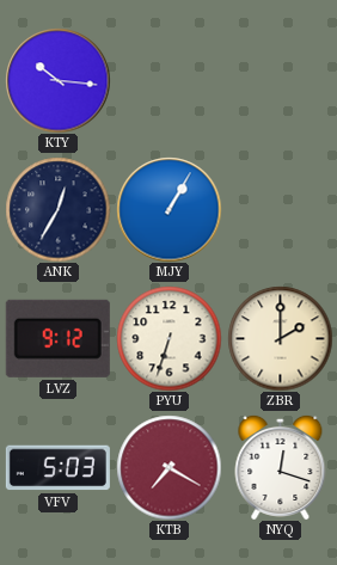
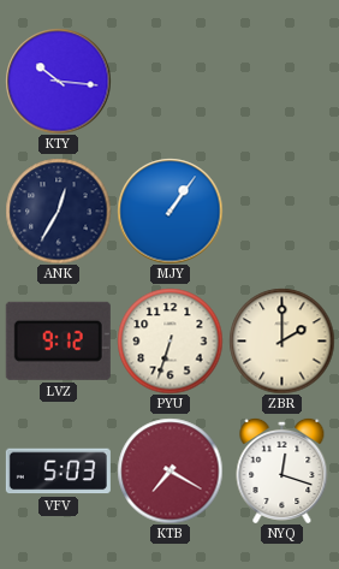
MJY: 1:05 -> 1:06 (169, 211)
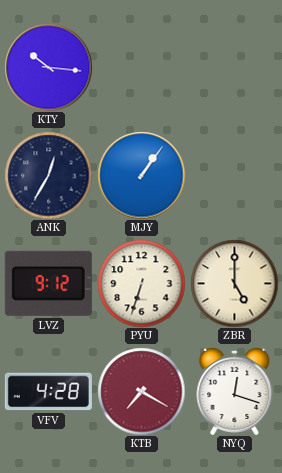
ZBR: 2:00 -> 5:00 (234, 283)
VFV: 5:03 -> 4:28 (48, 392)
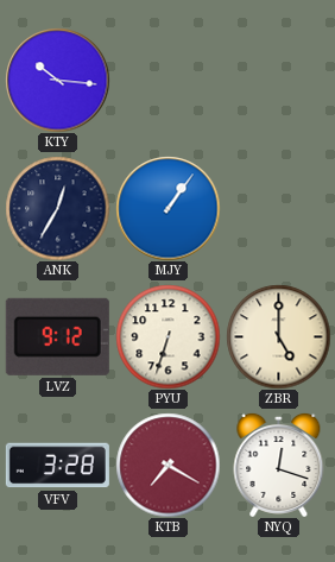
VFV: 4:28 -> 3:28 (57, 466)
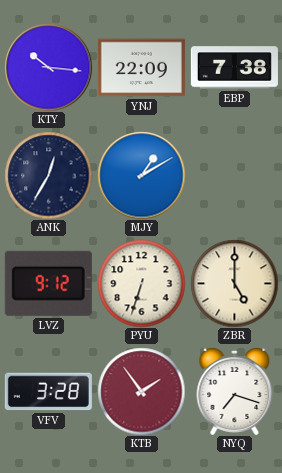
YNJ: none -> 22:09 (141, 68)
EBP: none -> 7:38 (234, 68)
MJY: 1:06 -> 1:10 (141, 175)
KTB: 7:20 -> 1:54 (141, 391)
NYQ: 12:18 -> 7:18 (235, 391)
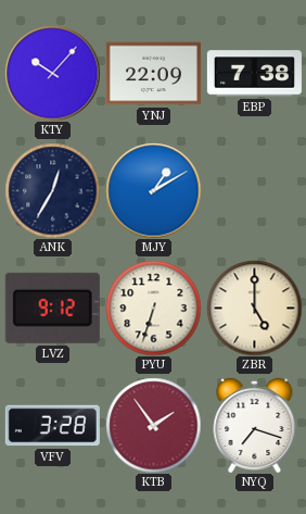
KTY: 10:16 -> 10:07 (52, 73)
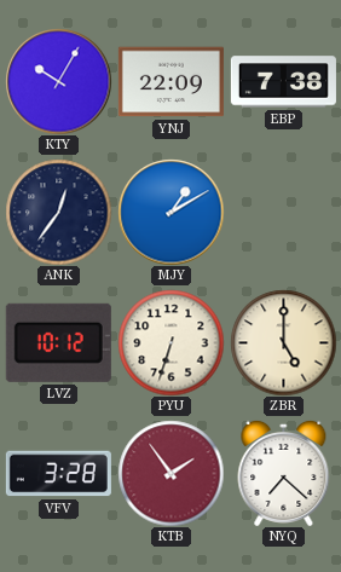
KTY: 10:07 -> 10:05 (58, 81)
ANK: 12:35 -> 12:36 (58, 212)
LVZ: 9:12 -> 10:12 (58, 342)
NYQ: 7:18 -> 7:22 (284, 473)
